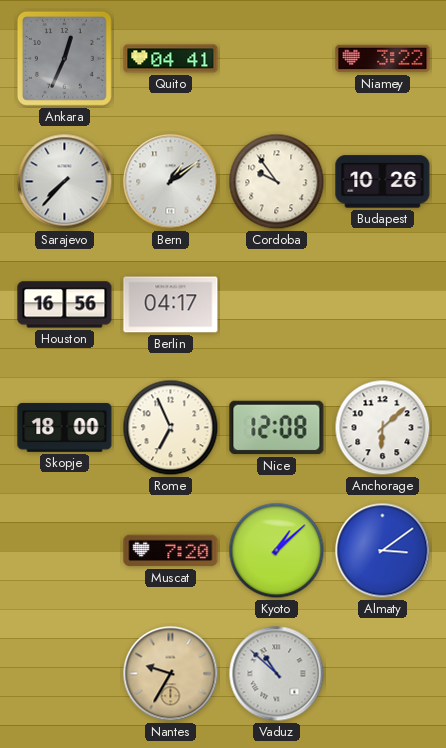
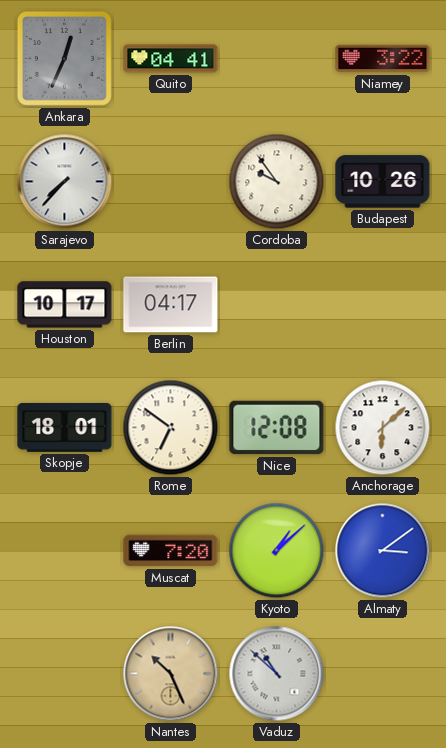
Bern: 1:09 -> none (171, 182)
Houston: 16:56 -> 10:17 (65, 305)
Skopje: 18:00 -> 18:01 (65, 427)
Rome: 6:56 -> 6:51 (171, 428)
Nantes: 9:35 -> 10:26 (171, 674)
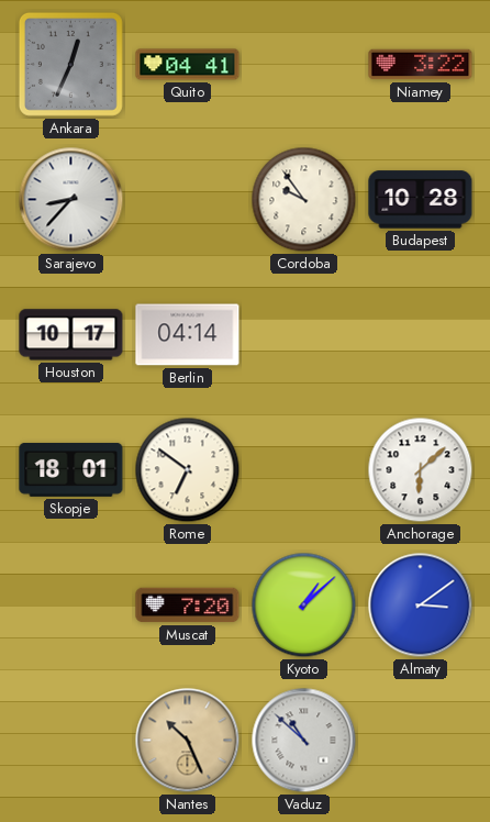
Sarajevo: 7:37 -> 8:37 (71, 200)
Budapest: 10:26 -> 10:28 (421, 200)
Berlin: 04:17 -> 04:14 (188, 335)
Nice: 12:08 -> none (277, 428)
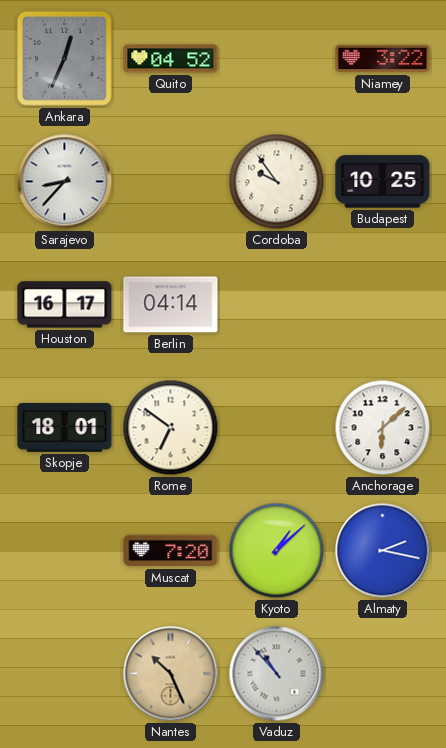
Quito: 04:41 -> 04:52 (171, 59)
Budapest: 10:28 -> 10:25 (383, 182)
Houston: 10:17 -> 16:17 (65, 305)
Almaty: 3:09 -> 2:17 (383, 551)
Vaduz: 10:52 -> 10:53 (277, 674)
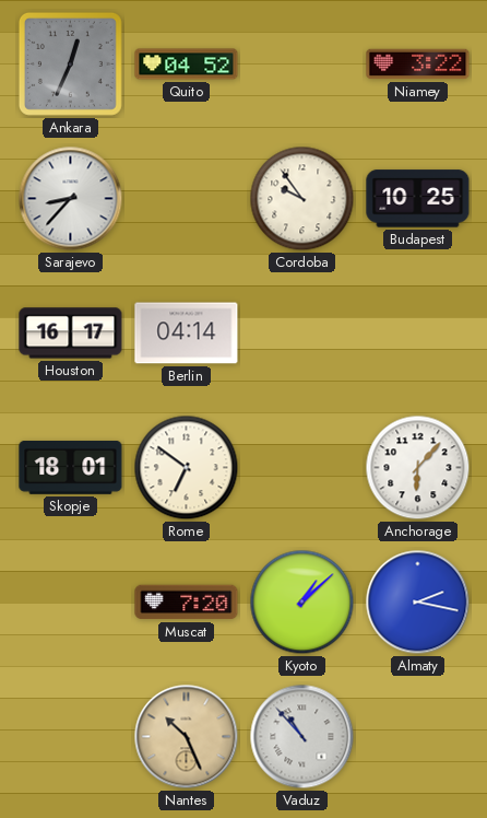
Anchorage: 6:08 -> 6:07 (418, 468)
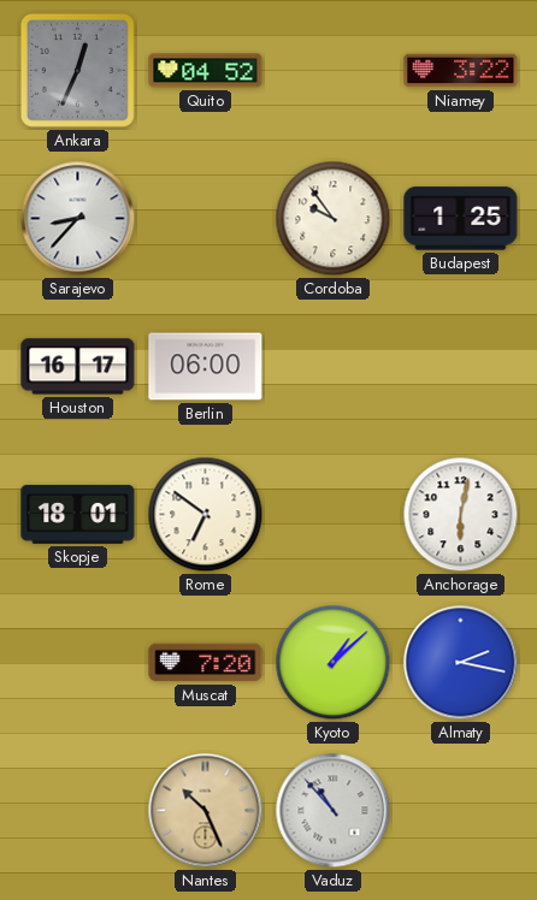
Budapest: 10:25 -> 1:25 (461, 219)
Berlin: 04:14 -> 06:00 (206, 367)
Anchorage: 6:07 -> 6:02 (461, 515)
